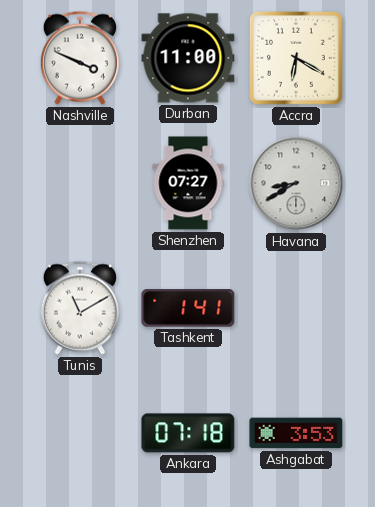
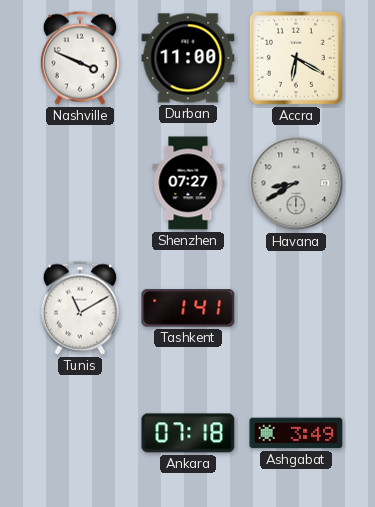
Ashgabat: 3:53 -> 3:49 (296, 433)
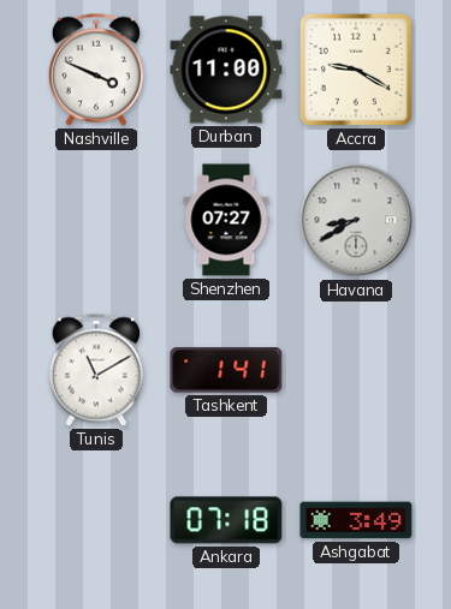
Accra: 6:20 -> 9:20 (356, 70)
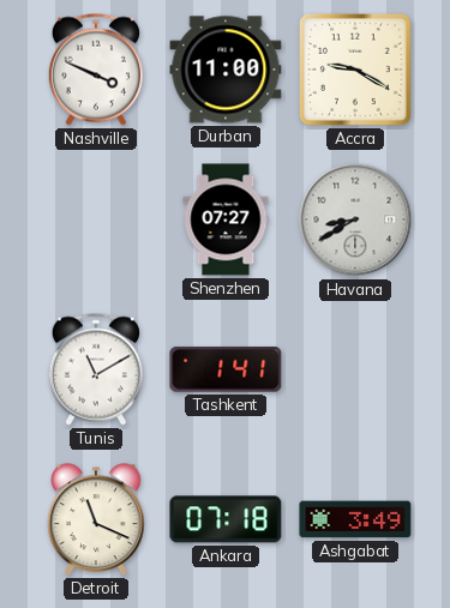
Detroit: none -> 11:19 (96, 519)
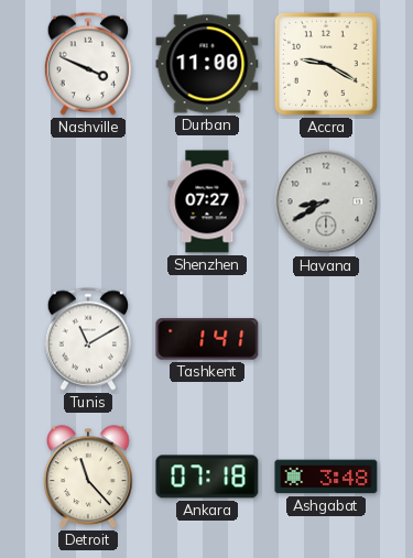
Detroit: 11:19 -> 11:23 (88, 477)
Ashgabat: 3:49 -> 3:48 (326, 477)
